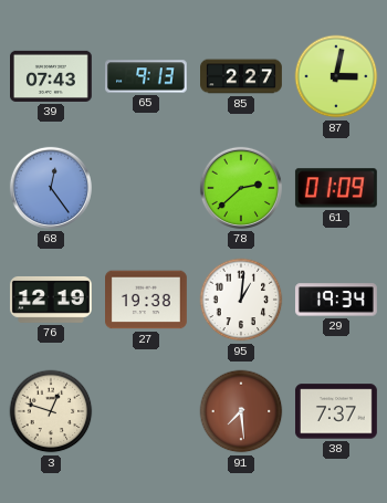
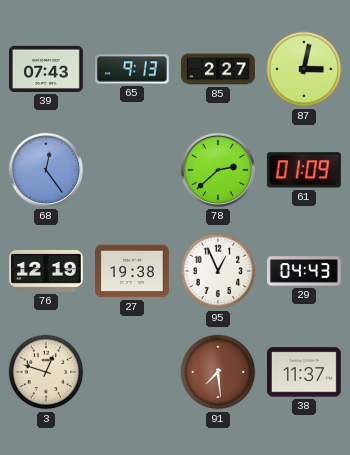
95: 1:01 -> 12:56 (218, 271)
29: 19:34 -> 04:43 (304, 271)
38: 7:37 -> 11:37 (304, 372)
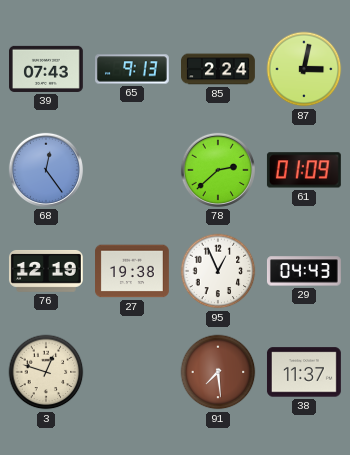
85: 2:27 -> 2:24 (219, 69)
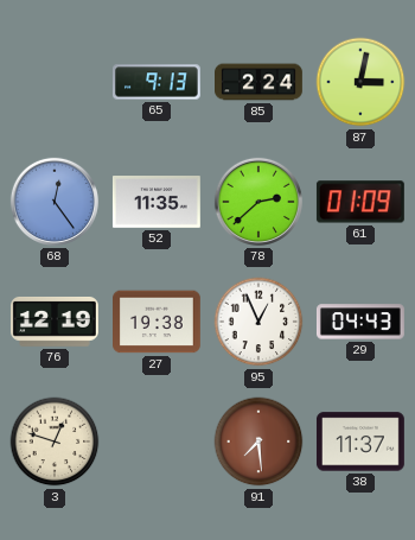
39: 07:43 -> none (47, 69)
52: none -> 11:35 (157, 203)
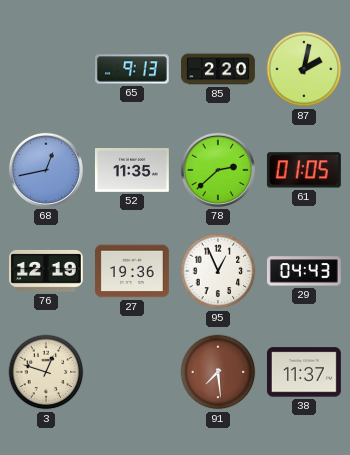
85: 2:24 -> 2:20 (219, 69)
87: 3:02 -> 2:02 (304, 69)
68: 12:24 -> 12:43 (46, 170)
61: 01:09 -> 01:05 (304, 170)
27: 19:38 -> 19:36 (133, 271)
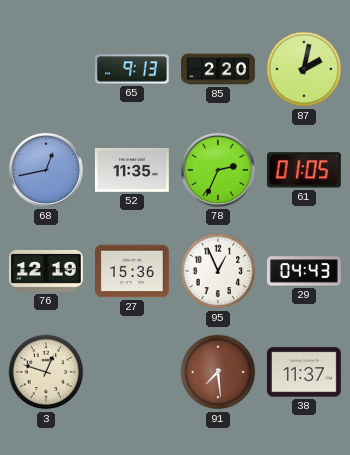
78: 2:38 -> 2:34 (218, 170)
27: 19:36 -> 15:36 (133, 271)
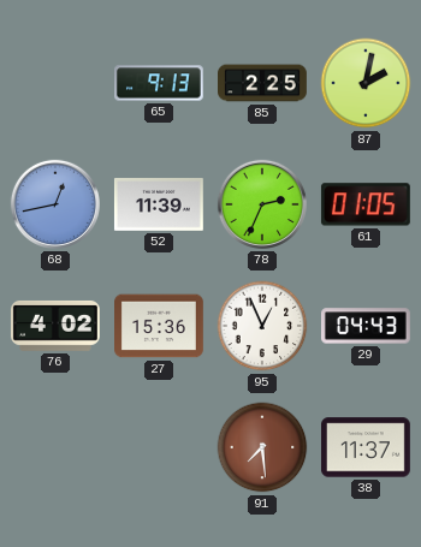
85: 2:20 -> 2:25 (263, 83)
52: 11:35 -> 11:39 (159, 206)
76: 12:19 -> 4:02 (55, 326)
3: 12:48 -> none (46, 372)
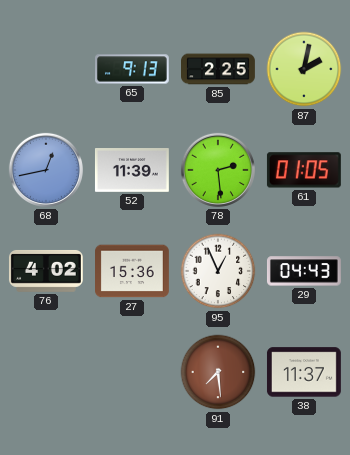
78: 2:34 -> 2:29 (218, 170)
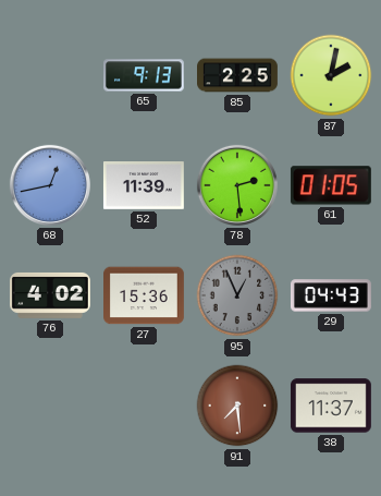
95 dial: white -> grey (237, 295)
